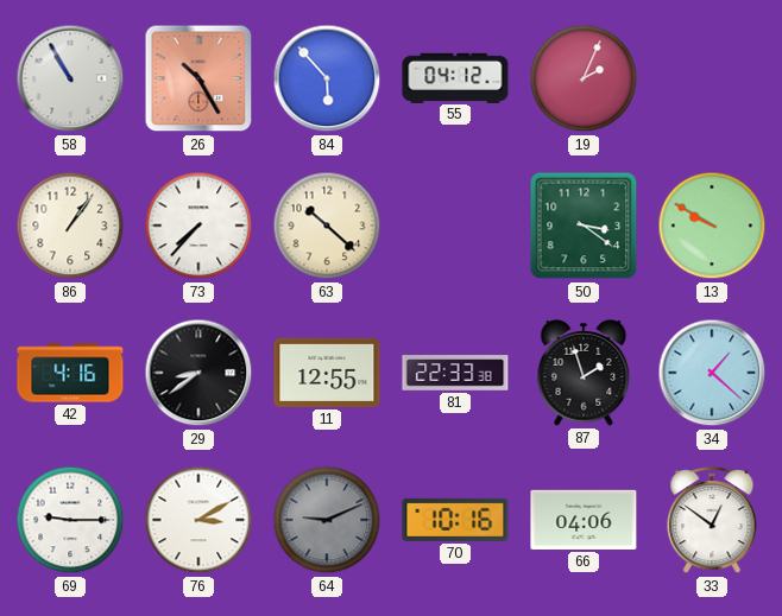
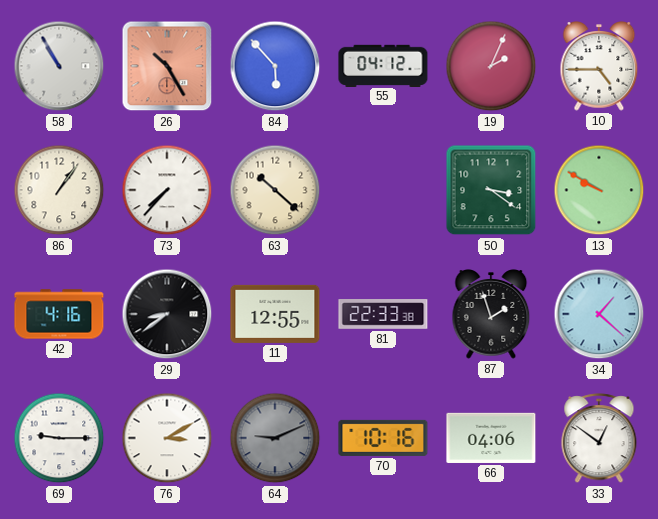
10: none -> 4:45 (599, 66)
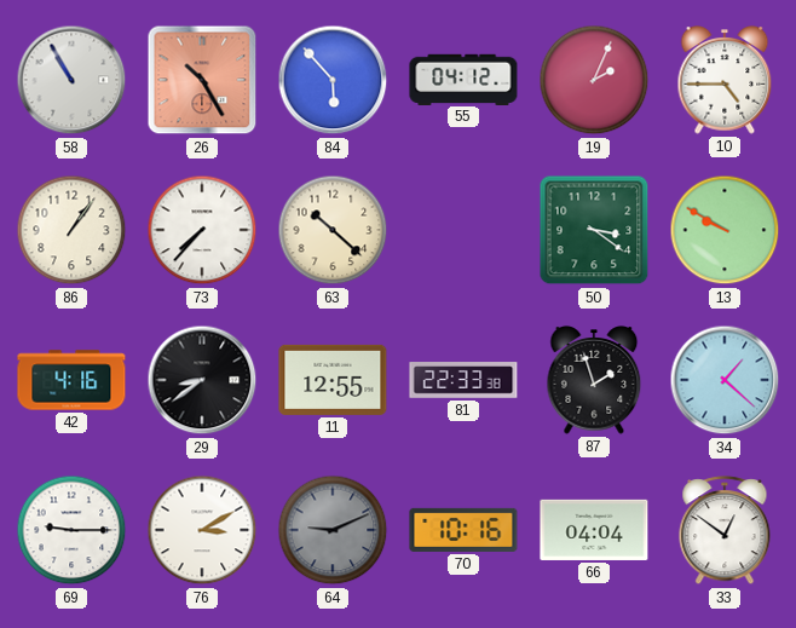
66: 04:06 -> 04:04 (594, 530)
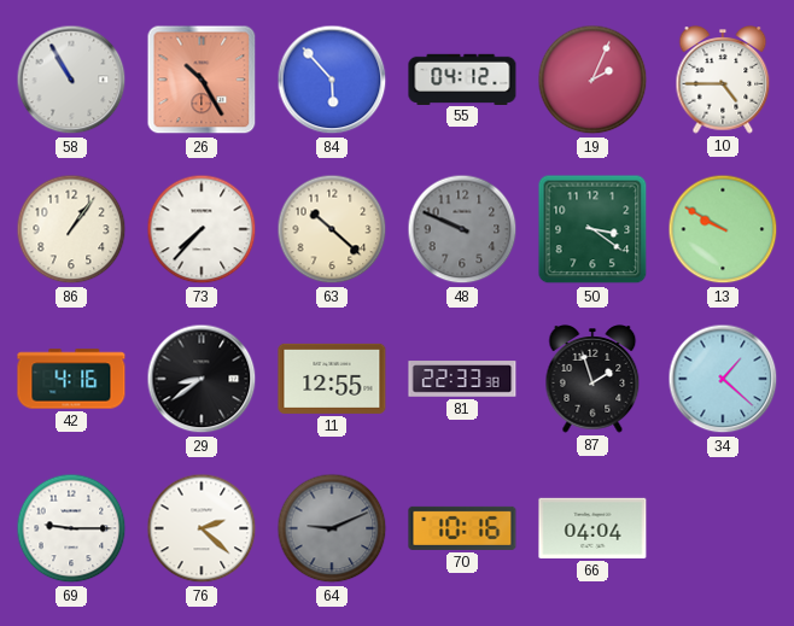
48: none -> 9:49 (462, 229)
76: 3:10 -> 2:22 (202, 528)
33: 12:51 -> none (725, 531)
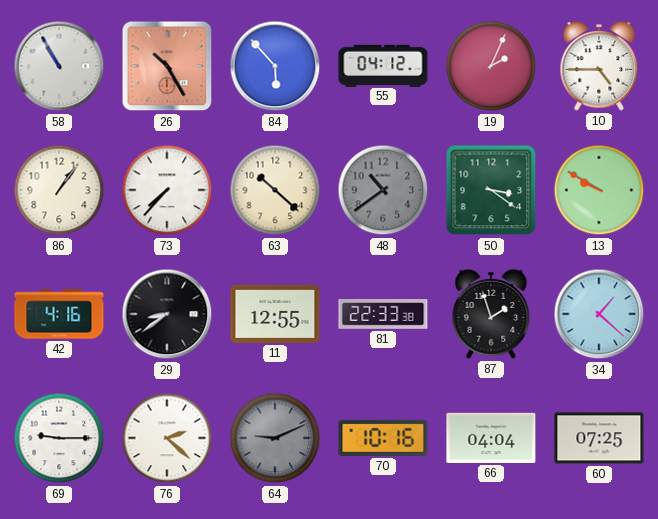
48: 9:49 -> 10:39 (383, 190)
60: none -> 07:25 (599, 438)
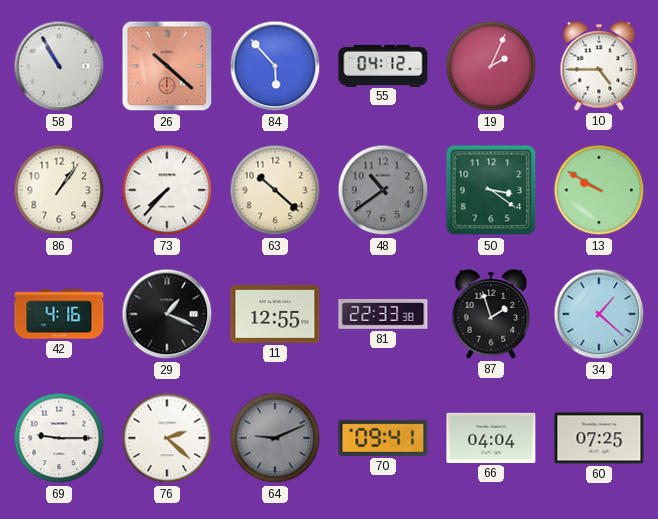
26: 10:25 -> 10:22 (167, 66)
29: 8:39 -> 1:19 (167, 314)
70: 10:16 -> 09:41 (383, 438)
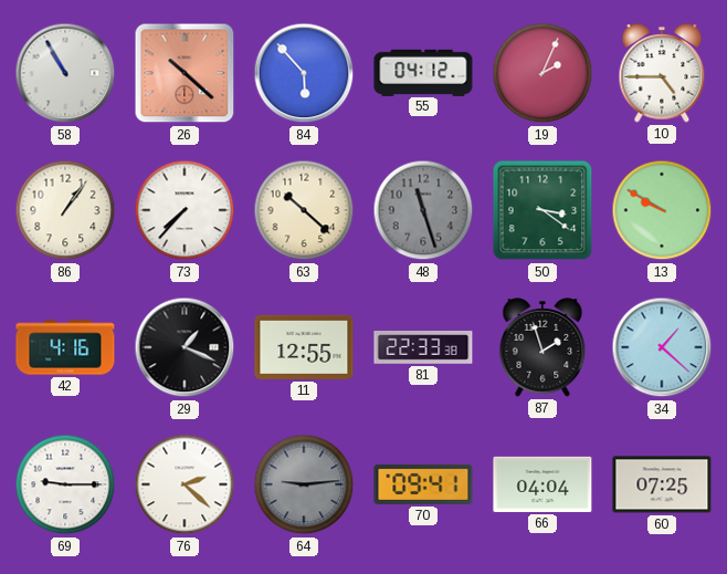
48: 10:39 -> 11:27 (423, 210)
64: 9:11 -> 9:14 (304, 484)
